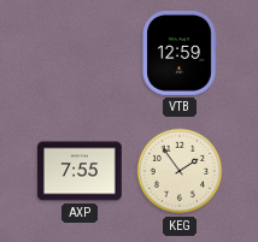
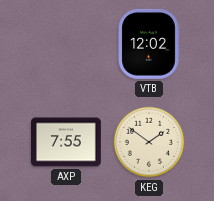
VTB: 12:59 -> 12:02 (149, 44)
KEG: 1:54 -> 1:51 (149, 142)
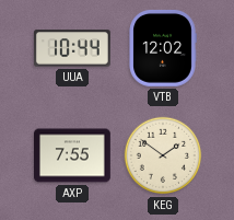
UUA: none -> 10:44 (72, 48)
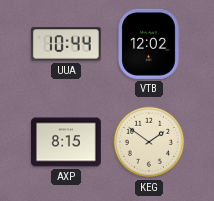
AXP: 7:55 -> 8:15 (67, 142)
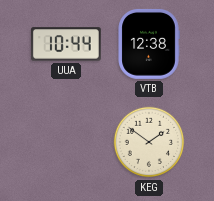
VTB: 12:02 -> 12:38 (149, 44)
AXP: 8:15 -> none (67, 142)
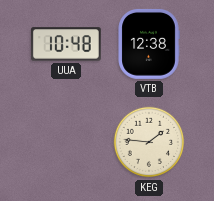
UUA: 10:44 -> 10:48 (66, 44)
KEG: 1:51 -> 1:46 (149, 142)
